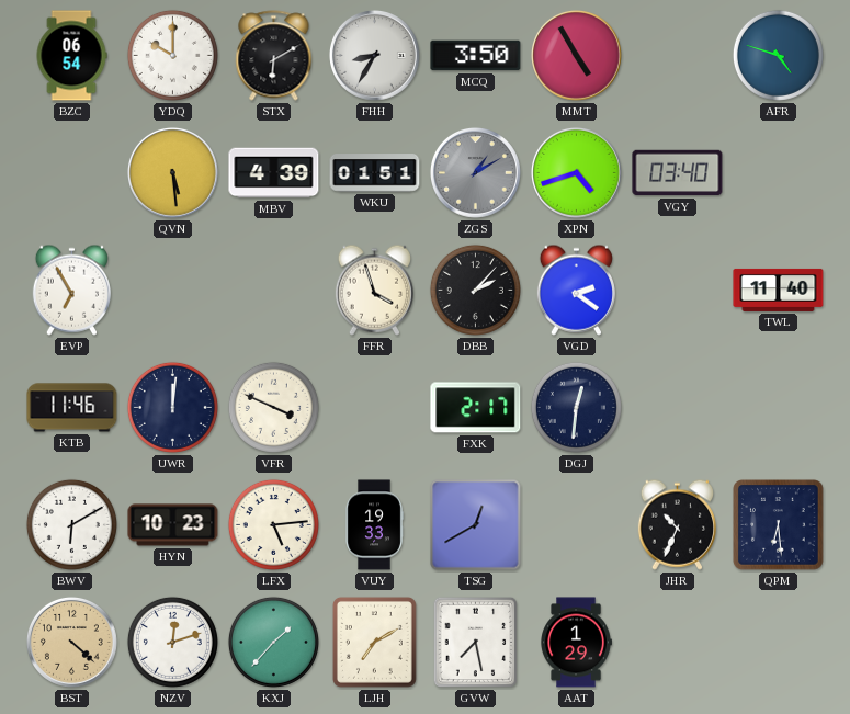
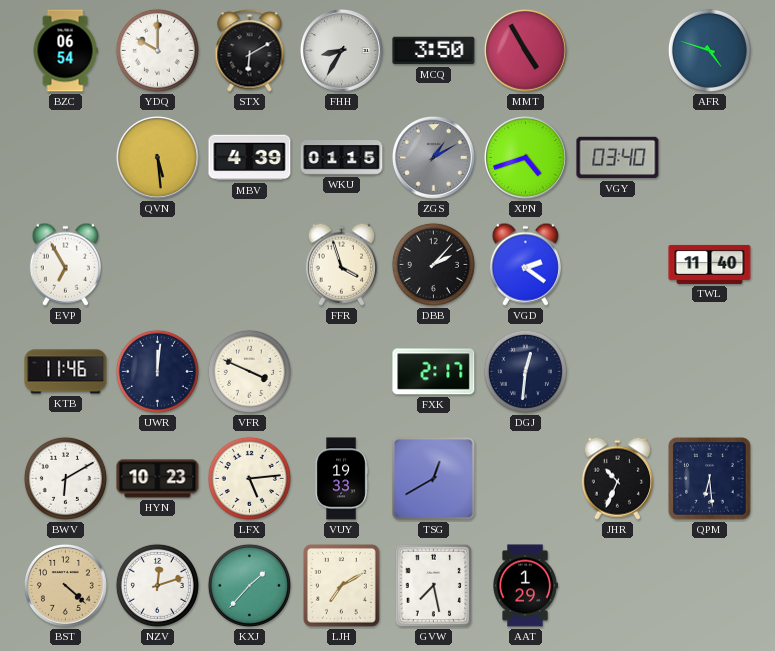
WKU: 01:51 -> 01:15 (342, 158)
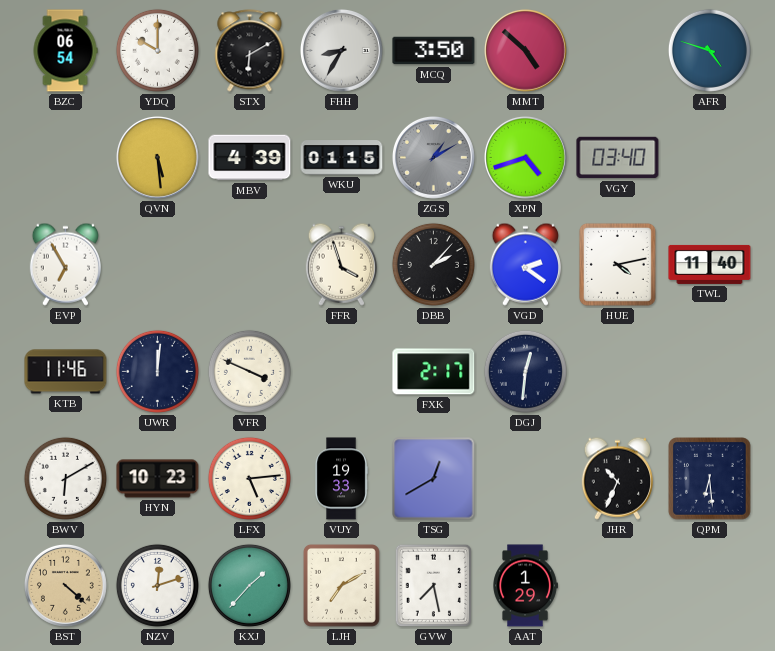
MMT: 4:55 -> 4:52 (525, 50)
HUE: none -> 4:13 (617, 264)
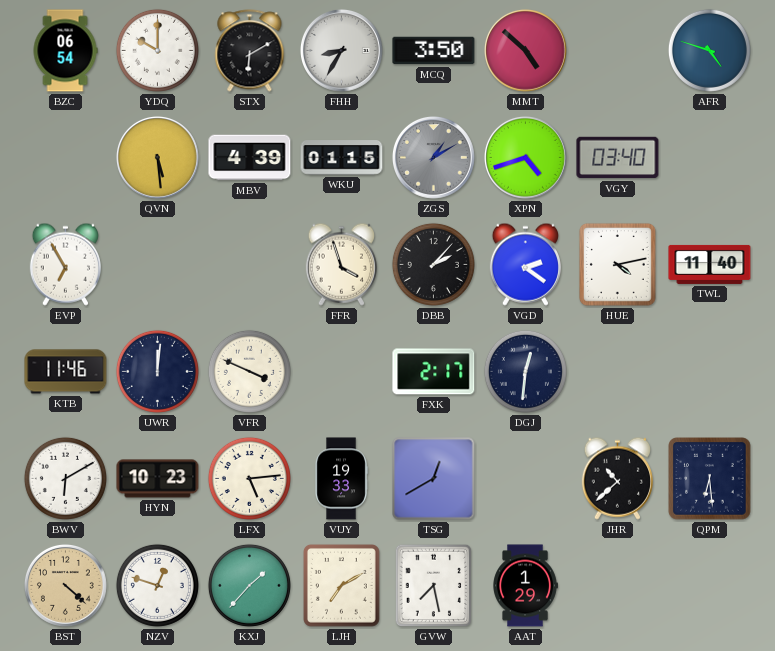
JHR: 10:34 -> 10:38 (617, 478)
NZV: 12:12 -> 12:48 (157, 585)
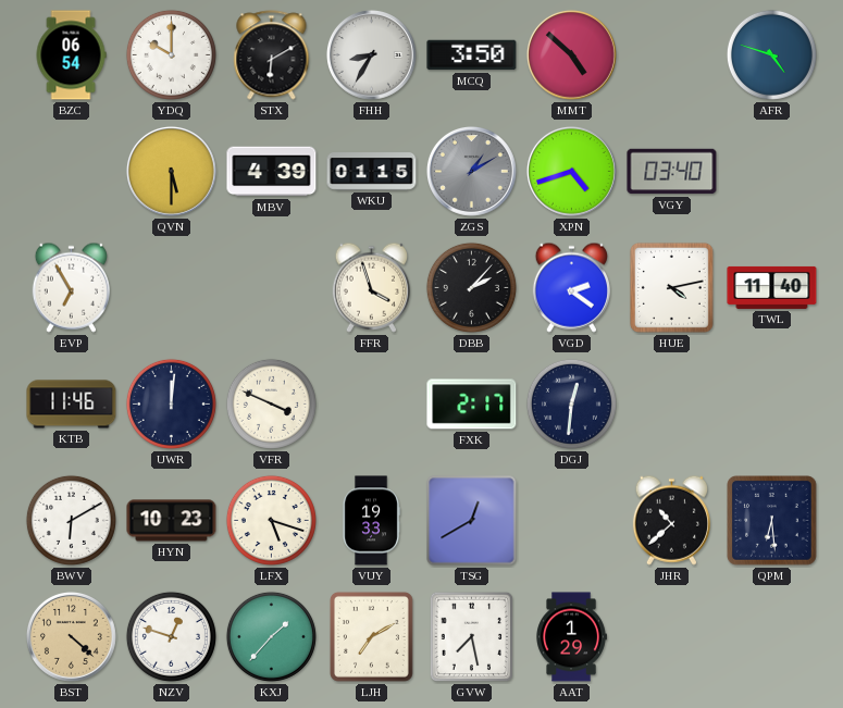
QVN: 5:29 -> 5:30 (171, 171)
LFX: 5:14 -> 5:18 (271, 520)
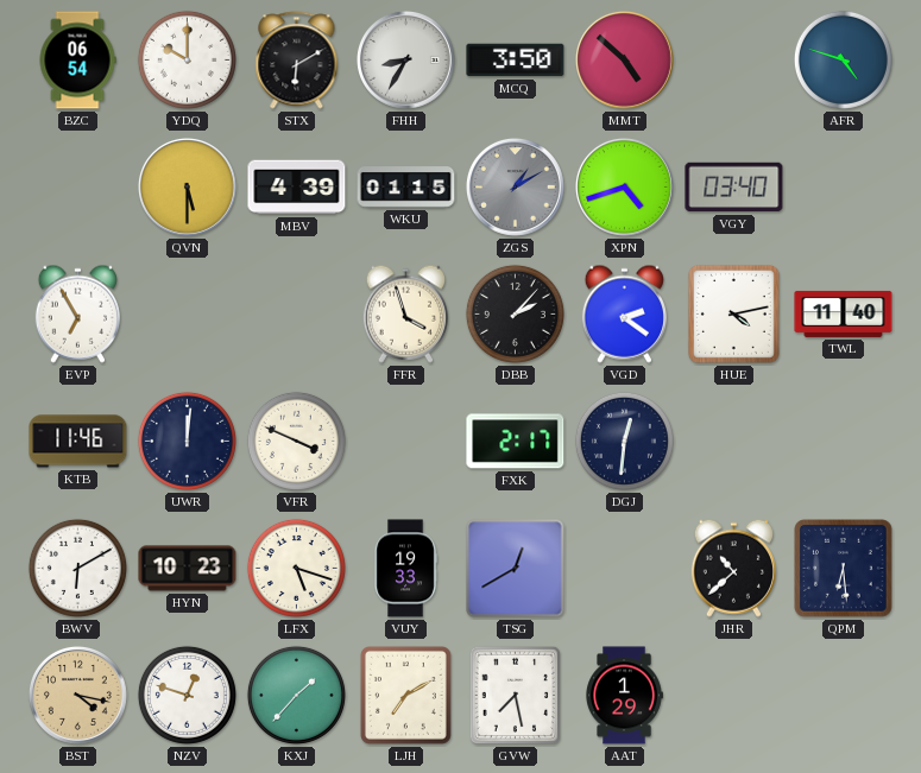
BST: 4:22 -> 4:17 (77, 695)
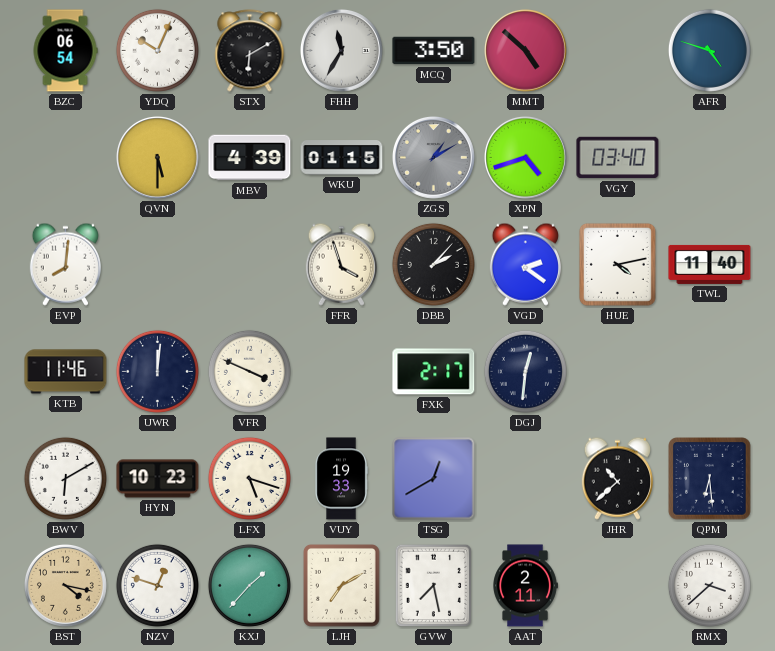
YDQ: 10:00 -> 10:04 (157, 50)
FHH: 8:35 -> 11:35 (341, 50)
EVP: 6:55 -> 8:01 (65, 264)
AAT: 1:29 -> 2:11 (525, 586)
RMX: none -> 3:38 (709, 585)
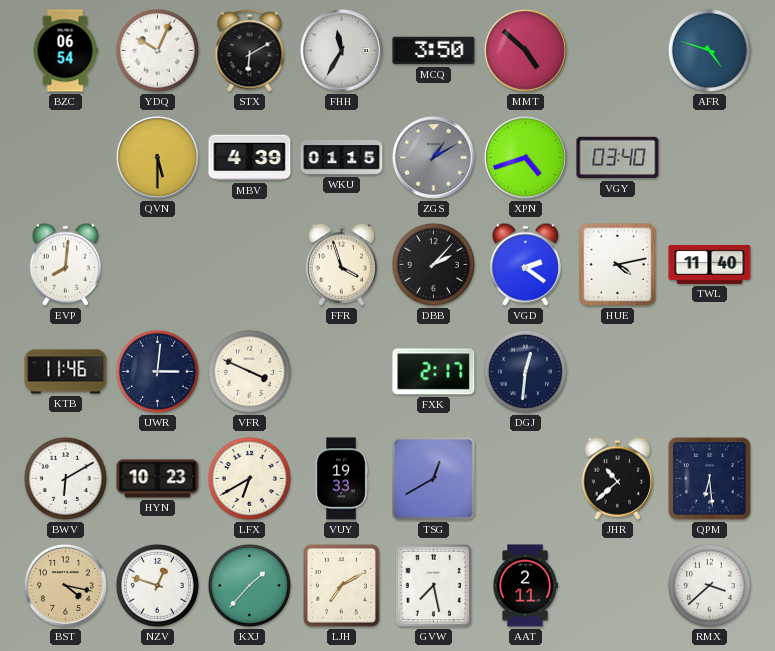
UWR: 12:01 -> 3:01 (157, 371)
LFX: 5:18 -> 6:40 (249, 478)
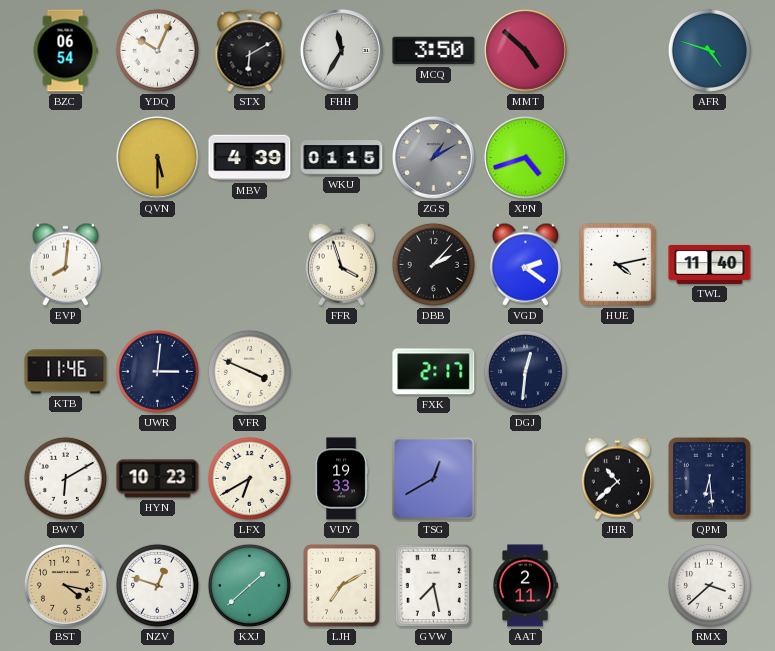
VGY: 03:40 -> none (618, 158)
KXJ: 1:37 -> 1:38 (249, 585)
